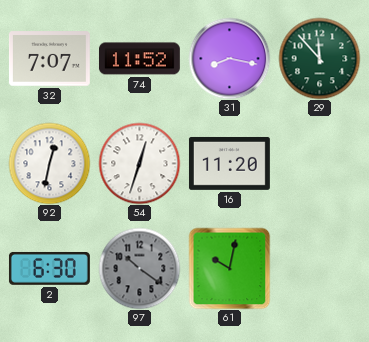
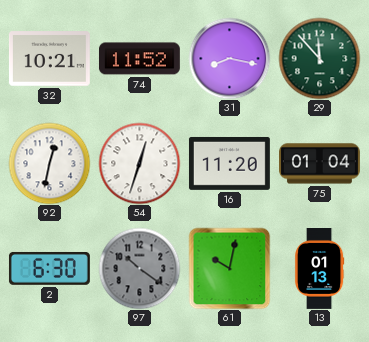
32: 7:07 -> 10:21 (49, 59)
75: none -> 01:04 (320, 164)
13: none -> 01:13 (319, 269)
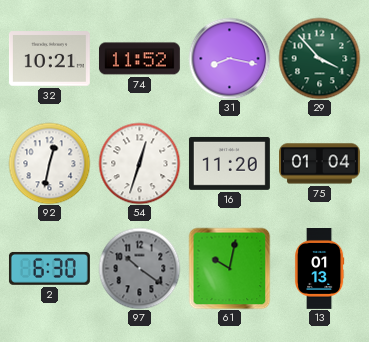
29: 11:53 -> 3:53 (319, 58)
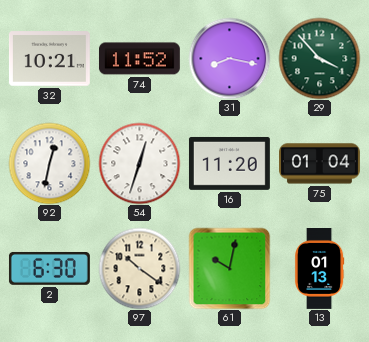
97 dial: grey -> cream (139, 268)
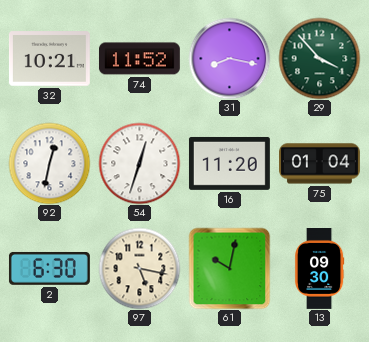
97: 10:21 -> 5:17 (139, 268)
13: 01:13 -> 09:30 (319, 269)
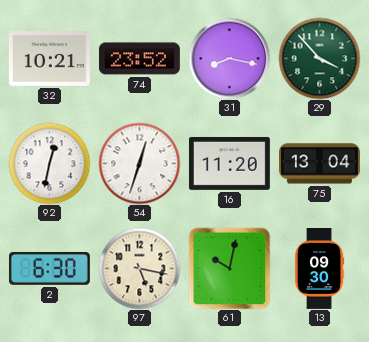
74: 11:52 -> 23:52 (139, 59)
75: 01:04 -> 13:04 (320, 164)
